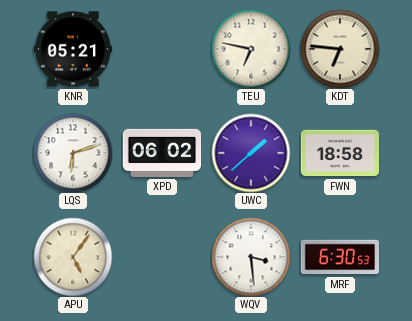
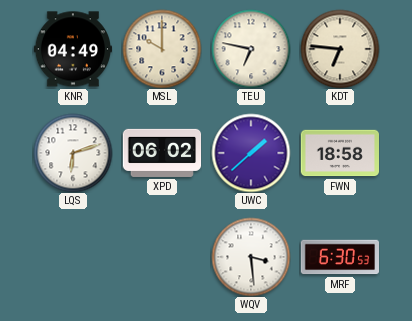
KNR: 05:21 -> 04:49 (72, 49)
MSL: none -> 10:00 (162, 49)
APU: 5:06 -> none (73, 257)
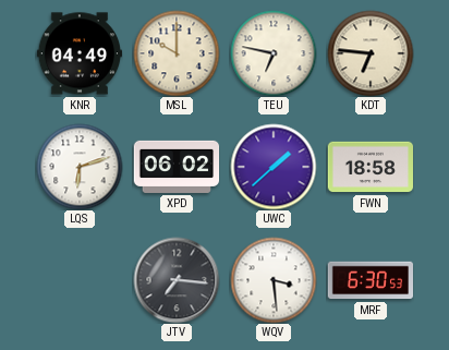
JTV: none -> 7:16 (177, 280)
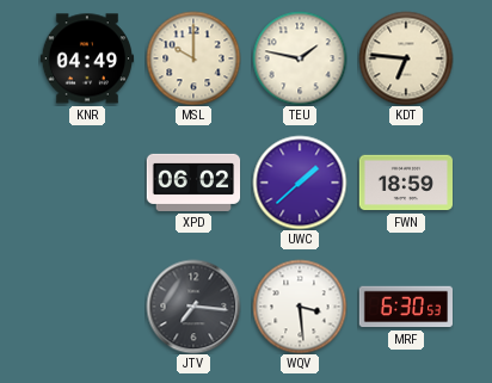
TEU: 6:47 -> 1:47 (300, 58)
LQS: 6:12 -> none (80, 167)
FWN: 18:58 -> 18:59 (405, 183)
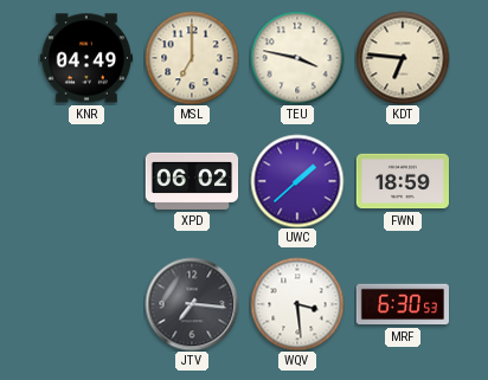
MSL: 10:00 -> 7:00 (192, 58)
TEU: 1:47 -> 3:47 (297, 58)
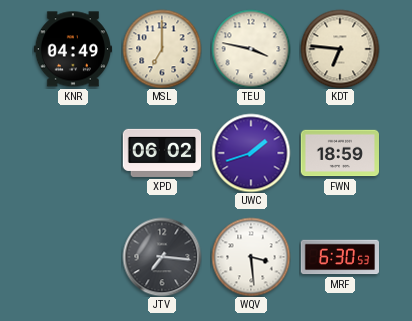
UWC: 1:38 -> 1:42 (251, 153)
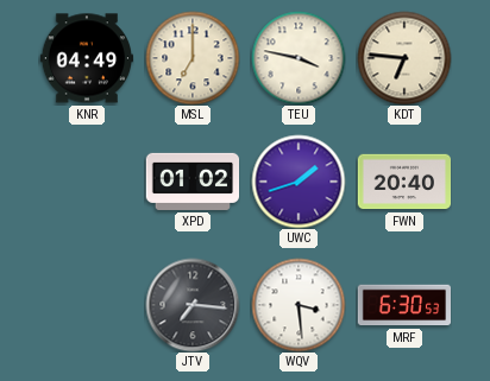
XPD: 06:02 -> 01:02 (193, 182)
FWN: 18:59 -> 20:40 (403, 182)
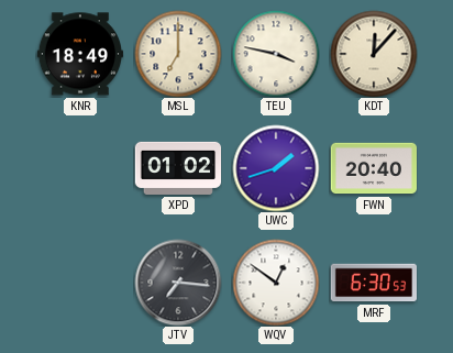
KNR: 04:49 -> 18:49 (79, 54)
KDT: 6:46 -> 12:07 (374, 54)
WQV: 3:29 -> 12:51 (276, 283)
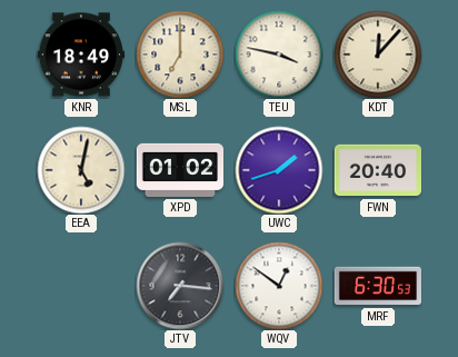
EEA: none -> 5:02 (81, 170)
